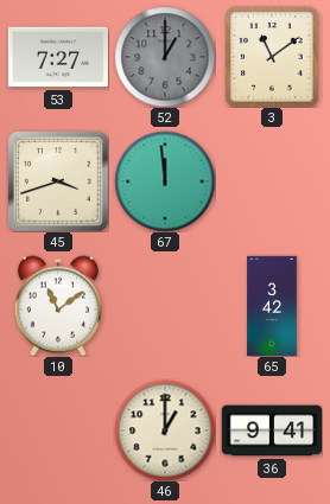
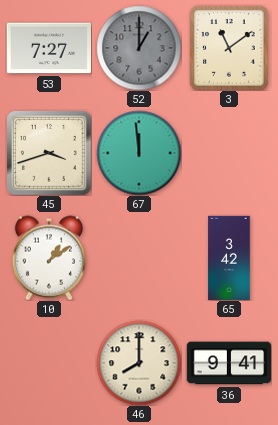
10: 11:09 -> 1:09 (49, 258)
46: 1:00 -> 8:00 (139, 363)
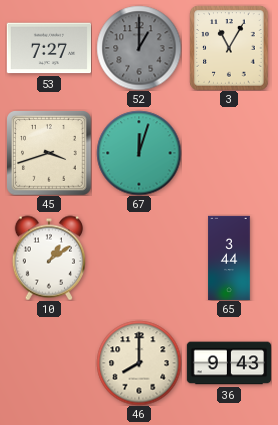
3: 11:09 -> 11:05 (229, 48)
67: 11:59 -> 12:03 (139, 153)
65: 3:42 -> 3:44 (229, 258)
36: 9:41 -> 9:43 (228, 363)
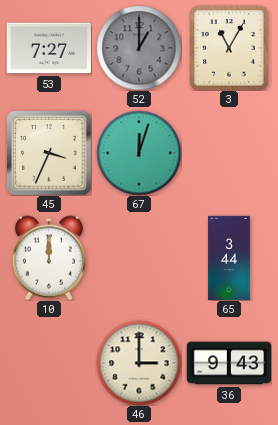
45: 3:42 -> 3:34 (49, 153)
10: 1:09 -> 12:00 (49, 258)
46: 8:00 -> 3:00 (139, 363)
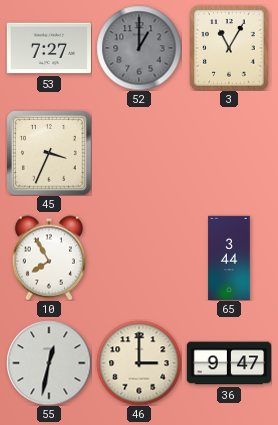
67: 12:03 -> none (139, 153)
10: 12:00 -> 7:55 (49, 258)
55: none -> 12:32 (49, 363)
36: 9:43 -> 9:47 (228, 363)
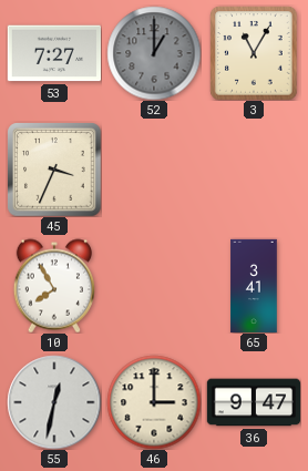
65: 3:44 -> 3:41 (254, 286)
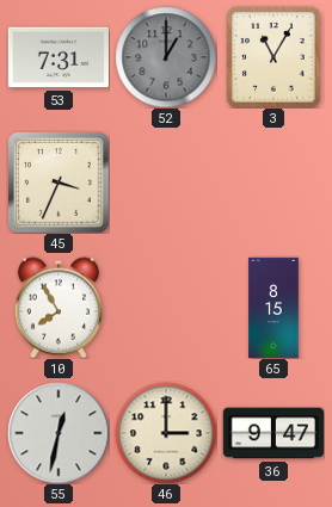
53: 7:27 -> 7:31 (57, 57)
65: 3:41 -> 8:15 (273, 308)
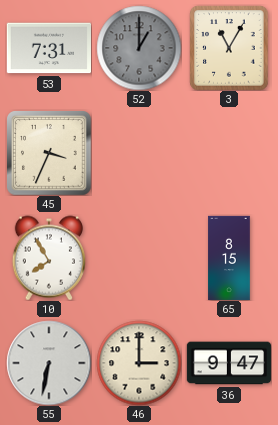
55: 12:32 -> 6:32 (49, 363)
